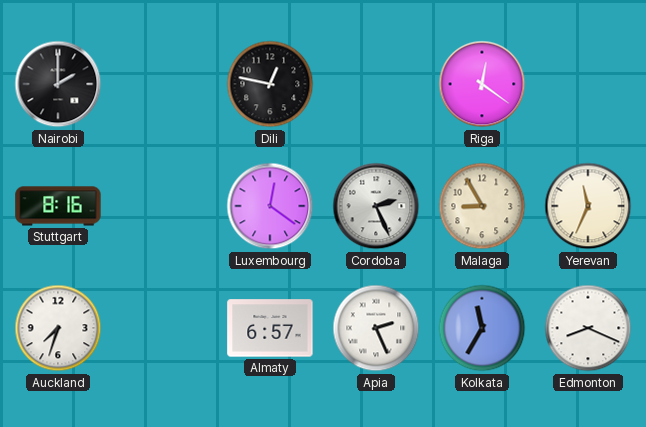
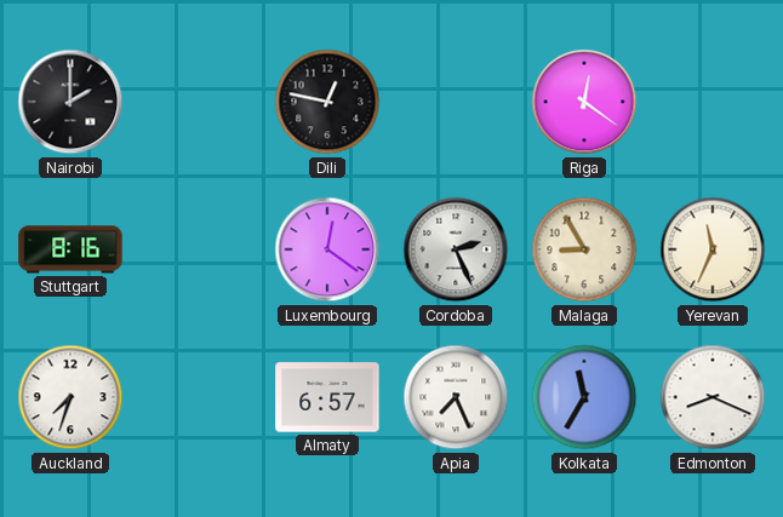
Apia: 2:26 -> 7:26 (456, 397)
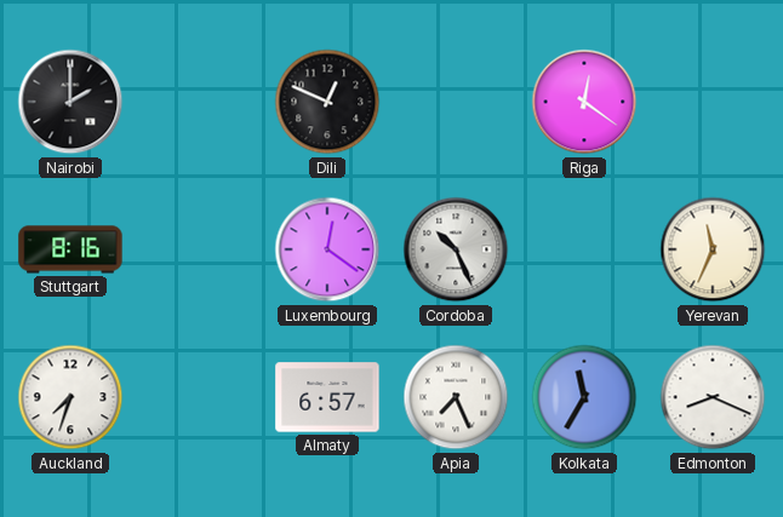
Dili: 12:47 -> 12:49 (327, 102)
Cordoba: 2:26 -> 10:26 (456, 249)
Malaga: 8:55 -> none (584, 249)
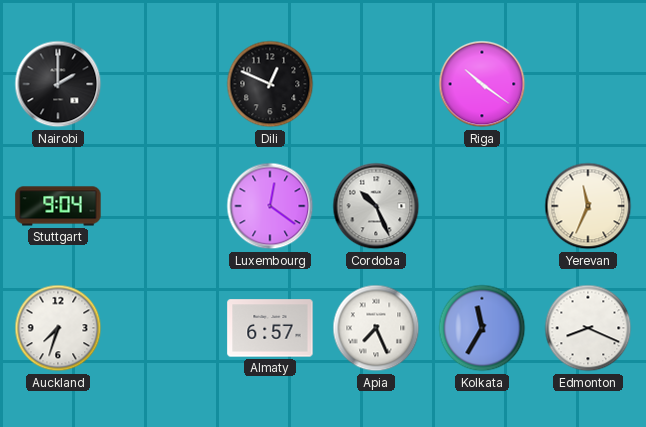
Riga: 12:21 -> 10:21 (482, 84)
Stuttgart: 8:16 -> 9:04 (58, 206)
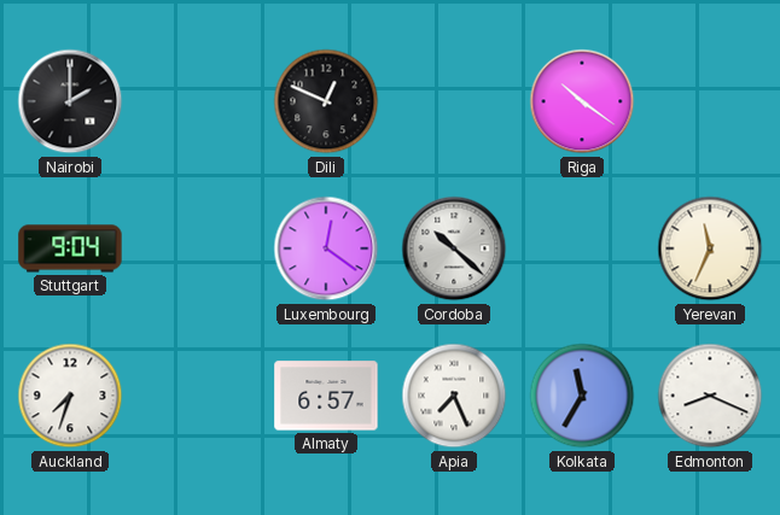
Cordoba: 10:26 -> 10:22 (454, 248)
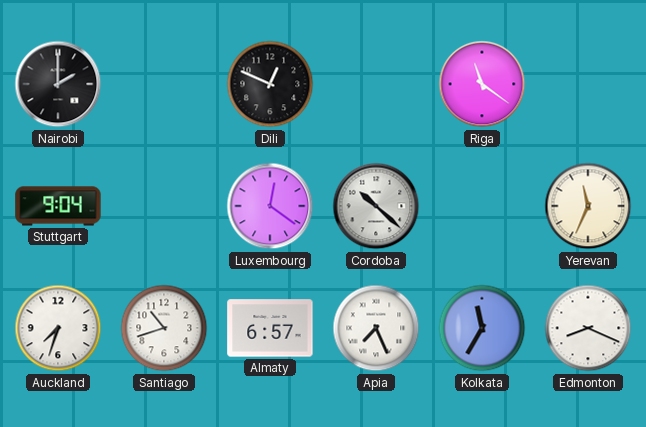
Riga: 10:21 -> 11:21 (482, 84)
Santiago: none -> 10:42 (164, 328)
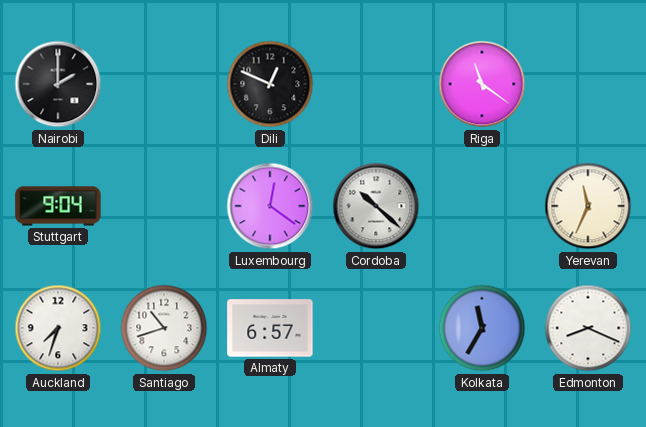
Apia: 7:26 -> none (376, 328)
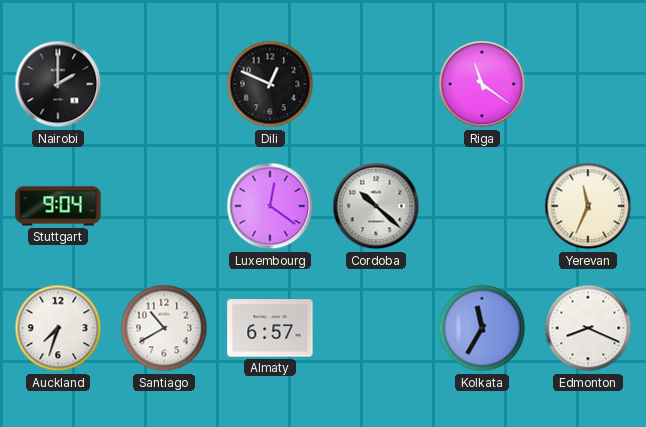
Santiago: 10:42 -> 10:40 (164, 328)
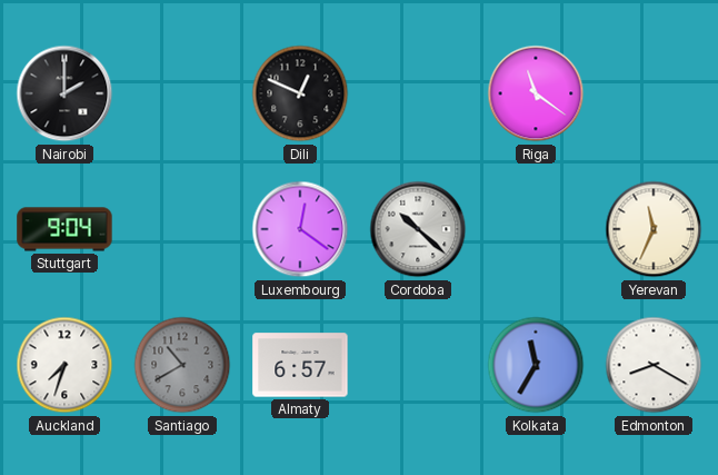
Santiago dial: white -> grey (182, 365)
Edmonton: 8:19 -> 8:20 (654, 365)
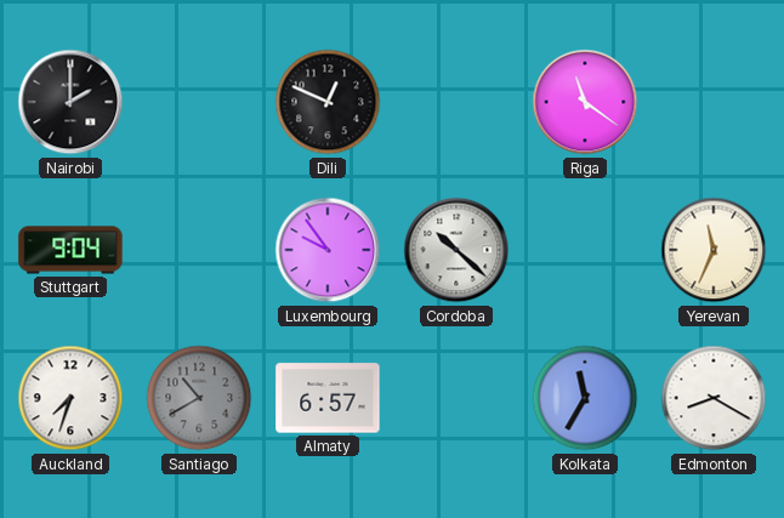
Luxembourg: 12:21 -> 9:54 (328, 250)
